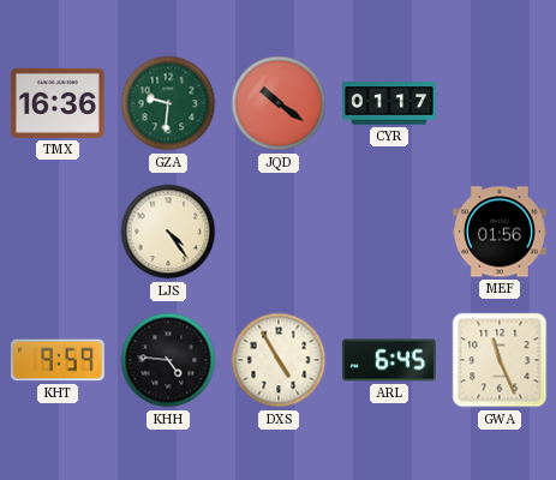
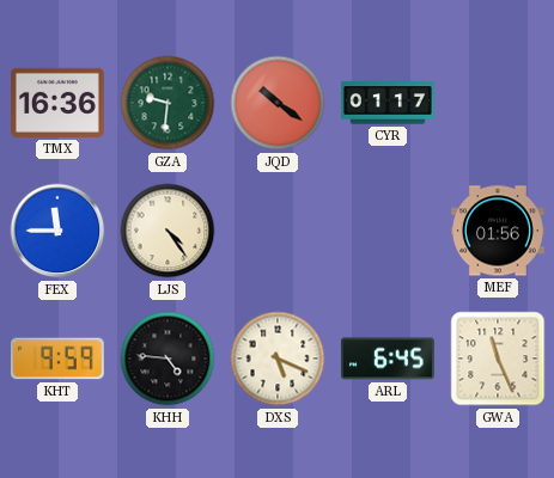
FEX: none -> 11:45 (57, 231)
DXS: 4:55 -> 5:19 (278, 358)
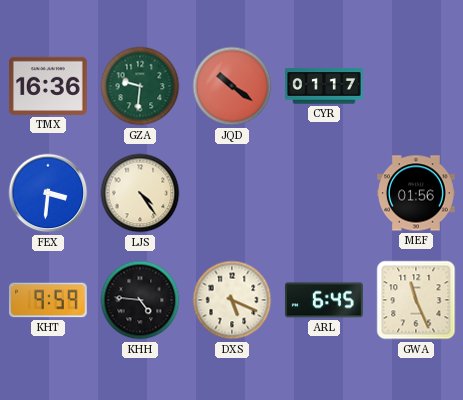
FEX: 11:45 -> 3:31 (48, 193)
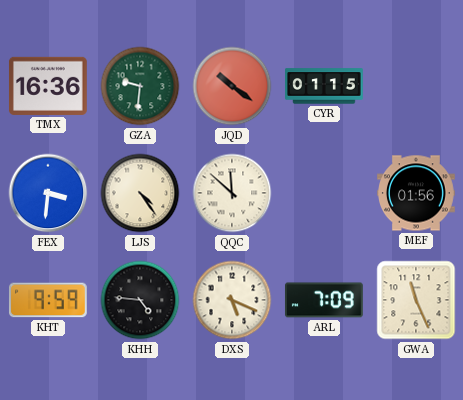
CYR: 01:17 -> 01:15 (325, 86)
QQC: none -> 11:52 (232, 193)
ARL: 6:45 -> 7:09 (324, 300)
